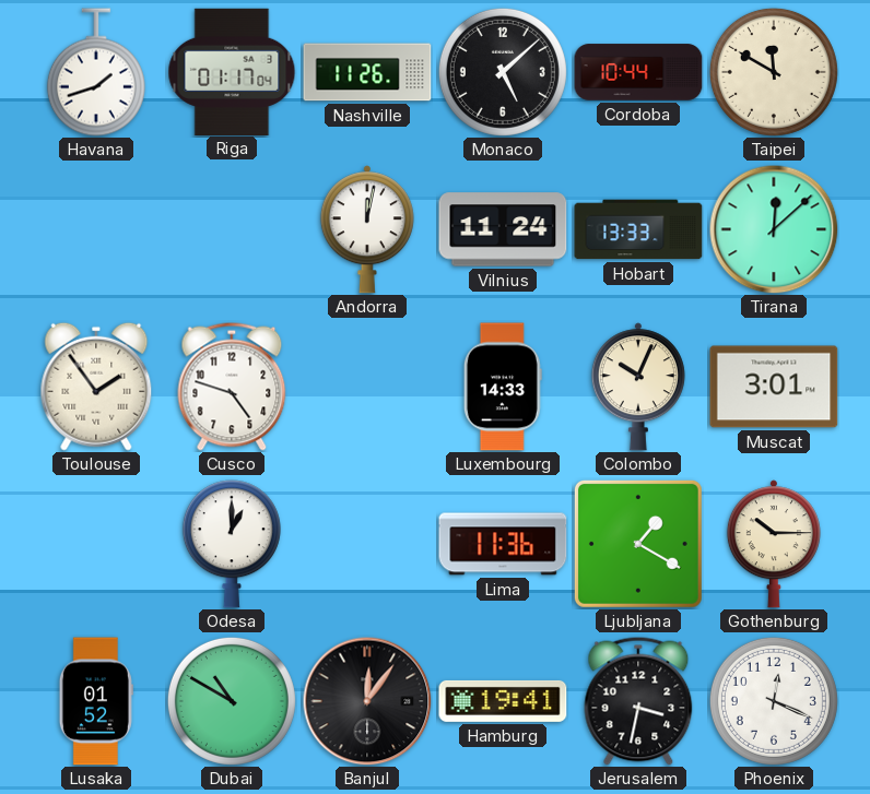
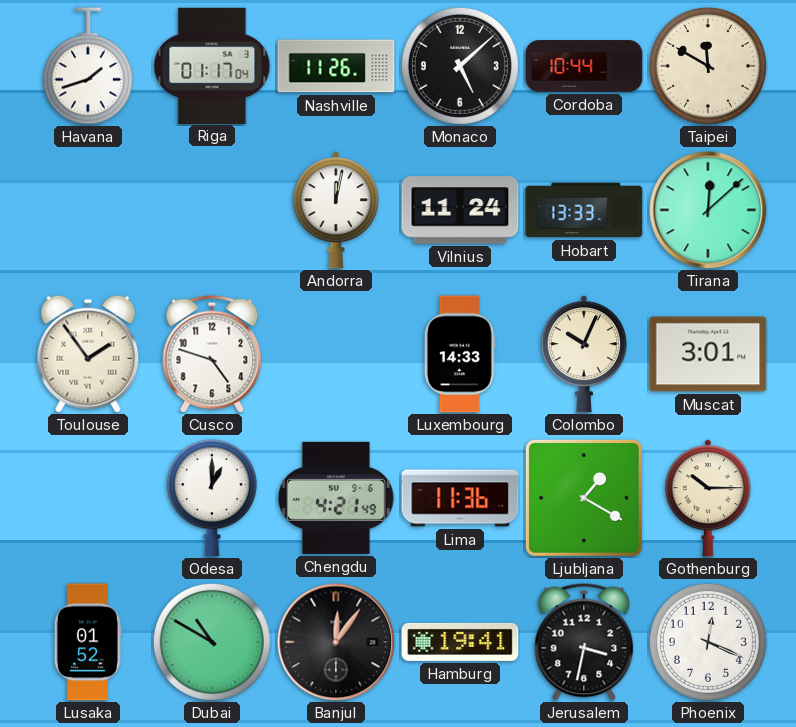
Chengdu: none -> 4:21 (336, 498)
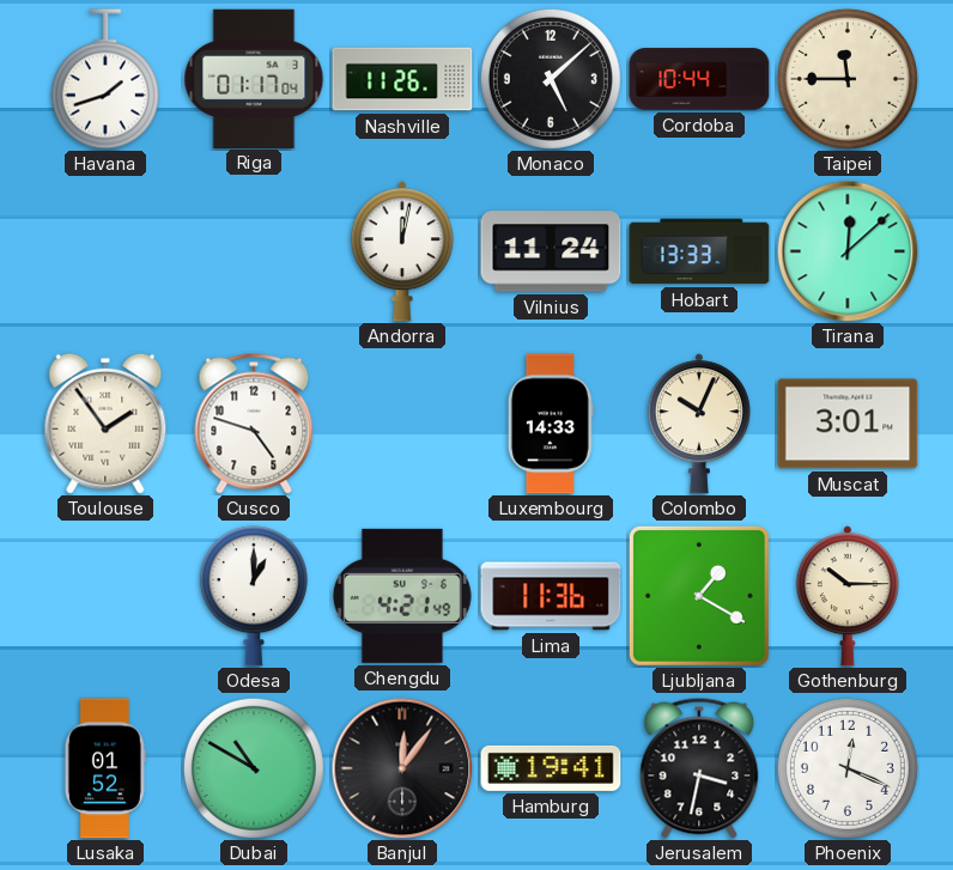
Taipei: 11:50 -> 11:45 (848, 79)
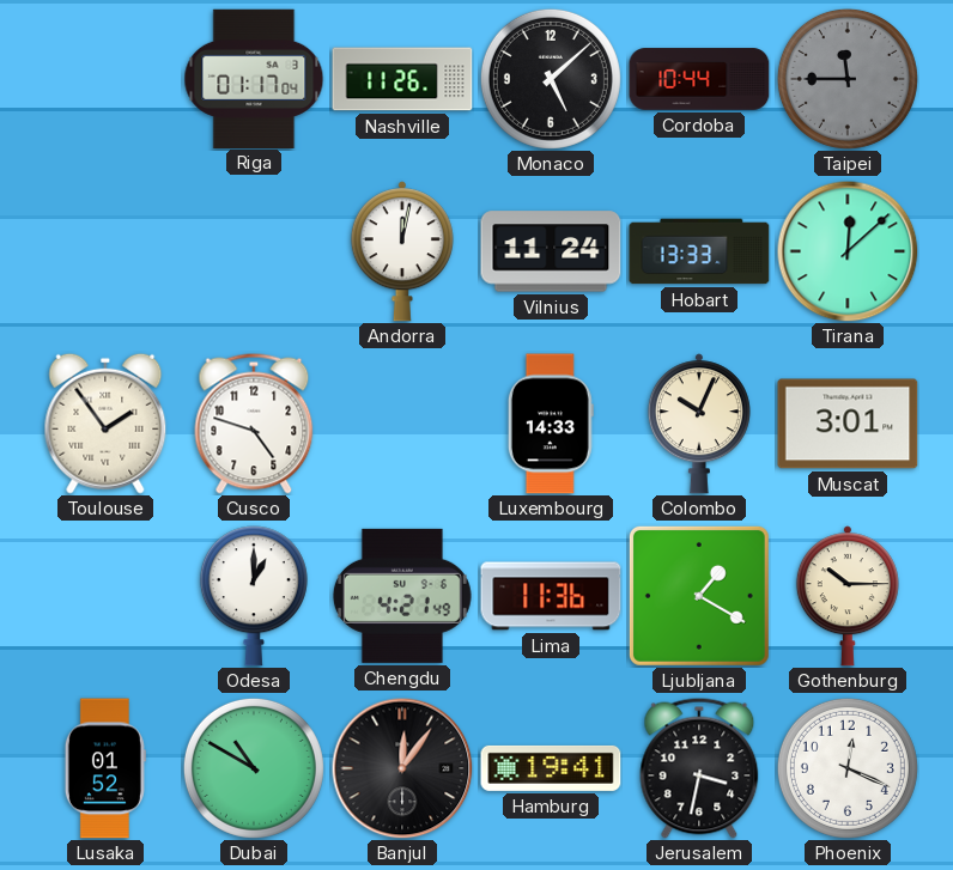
Havana: 1:42 -> none (105, 79)
Taipei dial: cream -> grey (848, 79)
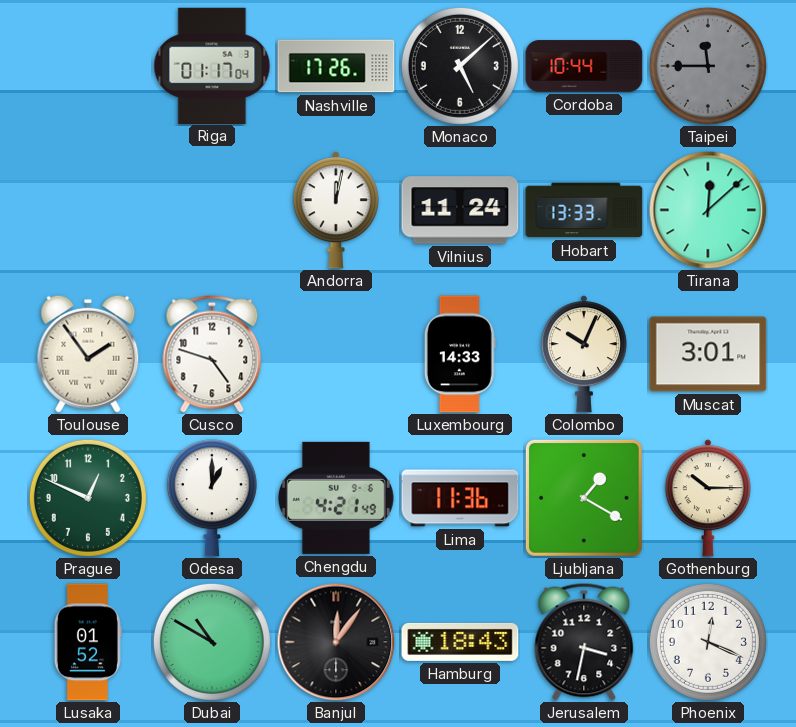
Nashville: 11:26 -> 17:26 (336, 66)
Prague: none -> 12:49 (88, 498)
Hamburg: 19:41 -> 18:43 (460, 642)
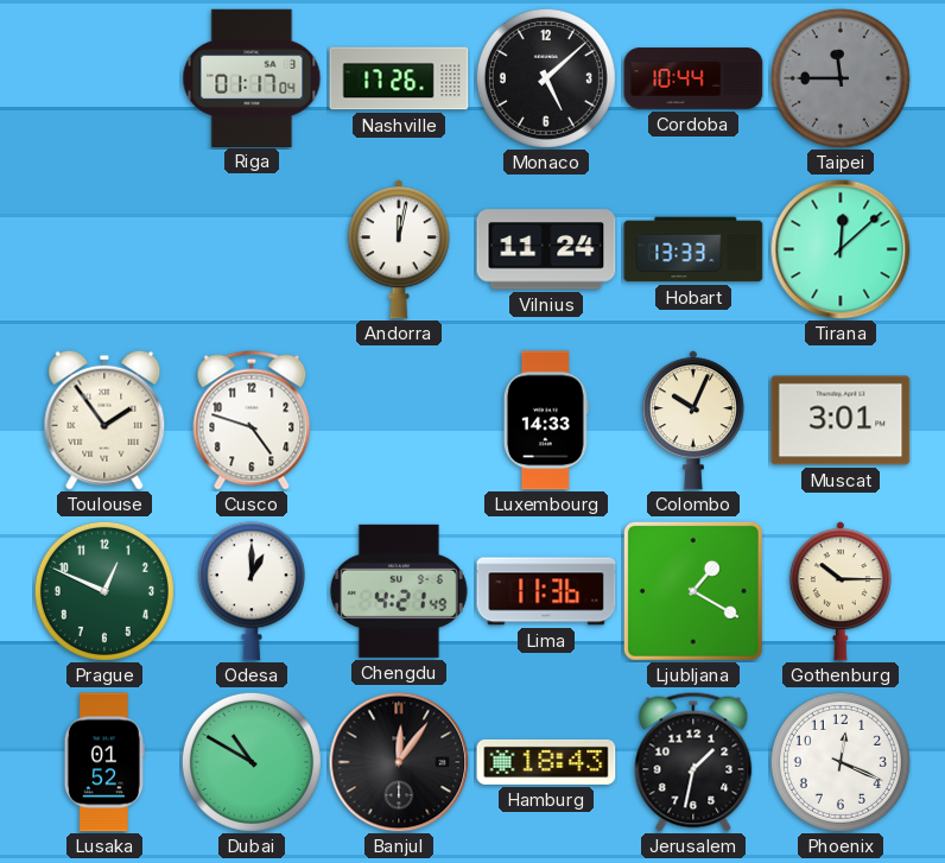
Jerusalem: 3:32 -> 1:32 (693, 762)
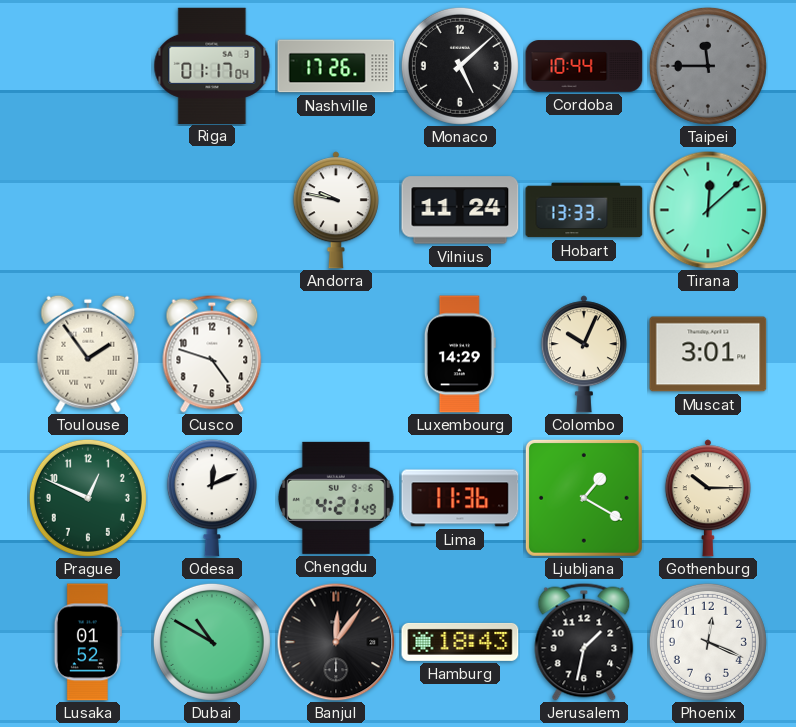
Andorra: 12:02 -> 9:47 (336, 210)
Luxembourg: 14:33 -> 14:29 (460, 354)
Odesa: 1:00 -> 12:11 (212, 498)
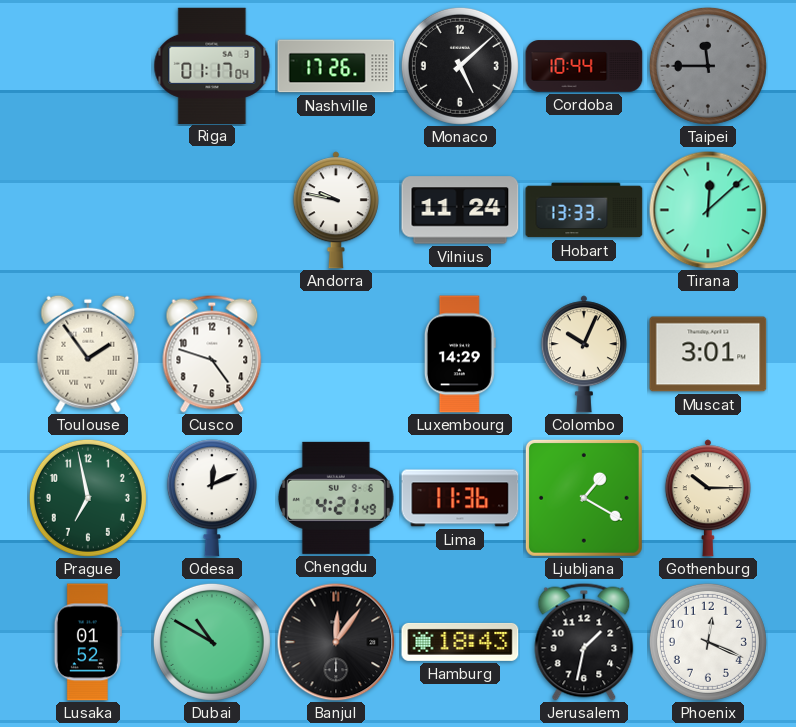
Prague: 12:49 -> 6:58 (88, 498)
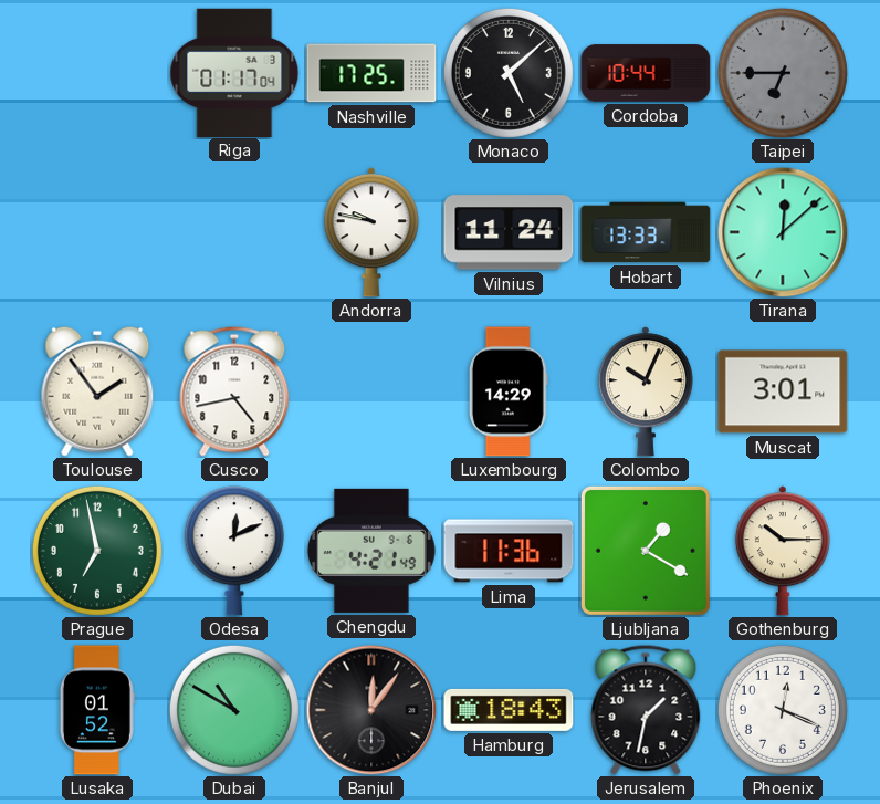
Nashville: 17:26 -> 17:25 (371, 73)
Taipei: 11:45 -> 6:45 (783, 73)
Cusco: 4:48 -> 4:43 (234, 391)
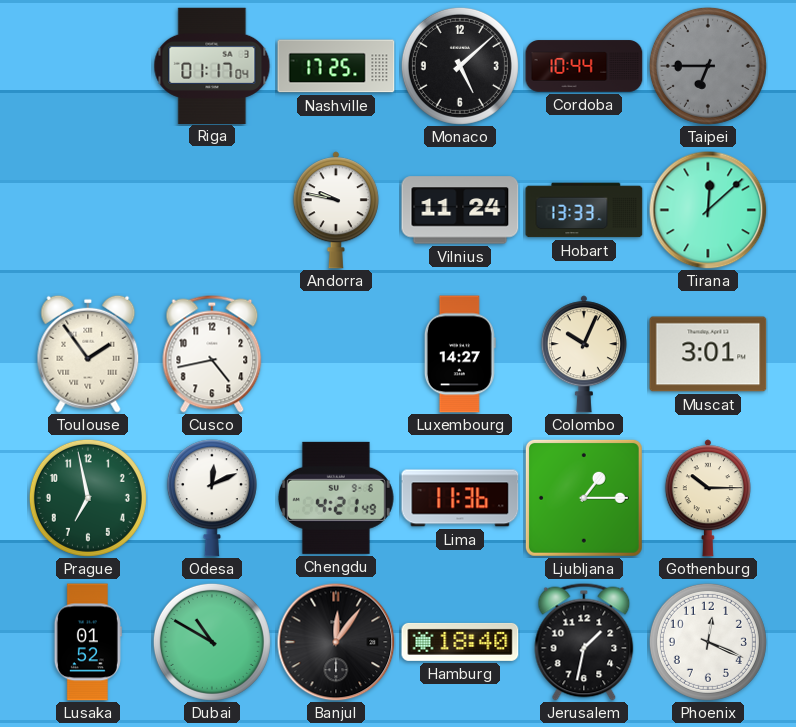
Luxembourg: 14:29 -> 14:27 (460, 354)
Ljubljana: 1:20 -> 1:15 (584, 498)
Hamburg: 18:43 -> 18:40 (460, 642)
